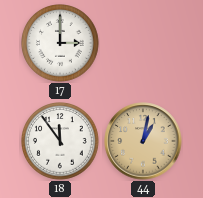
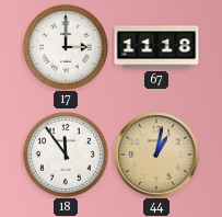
67: none -> 11:18 (156, 47)
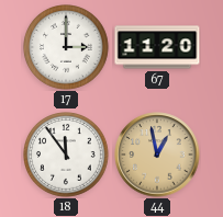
67: 11:18 -> 11:20 (157, 47)
44: 1:02 -> 12:58 (157, 155)
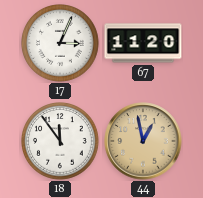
17: 3:00 -> 3:04 (61, 44)
